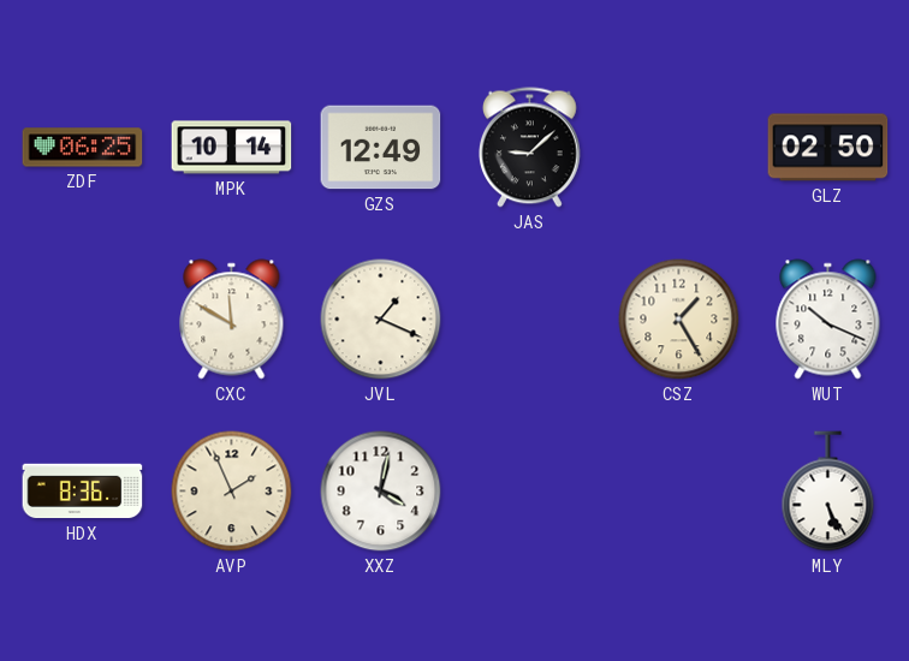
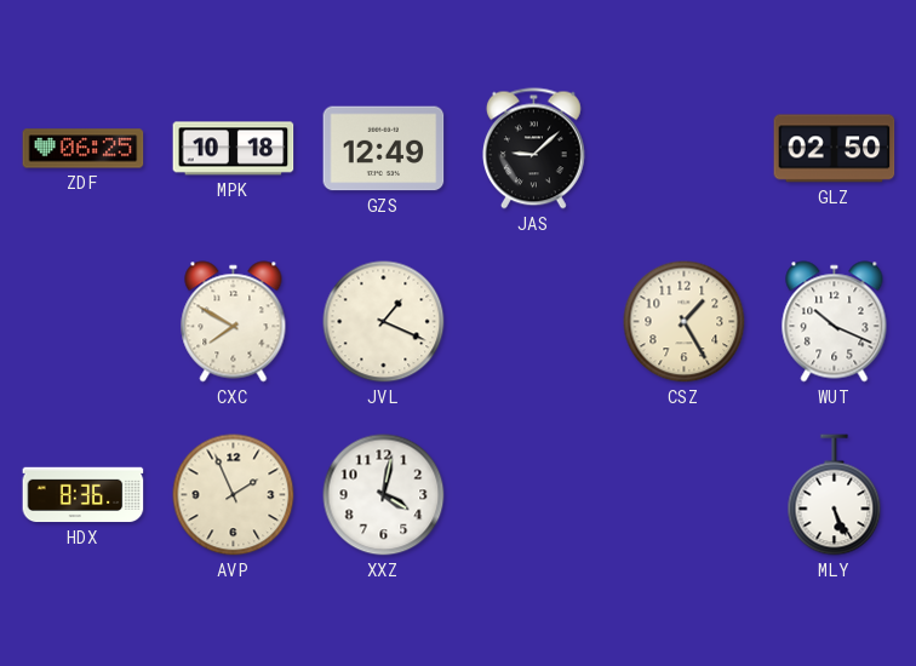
MPK: 10:14 -> 10:18 (234, 149)
CXC: 11:50 -> 7:50 (234, 322)
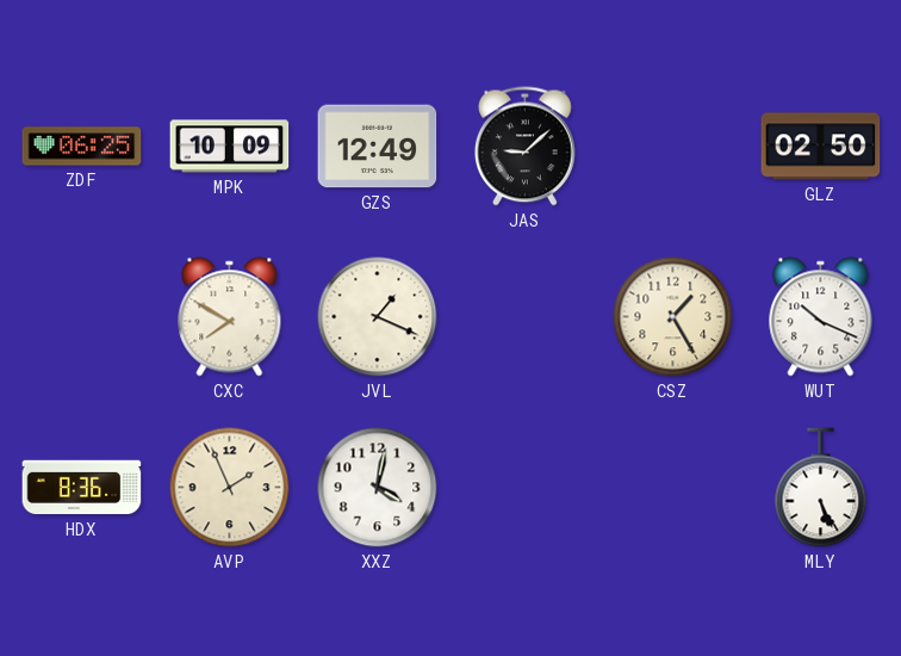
MPK: 10:18 -> 10:09 (230, 147)
